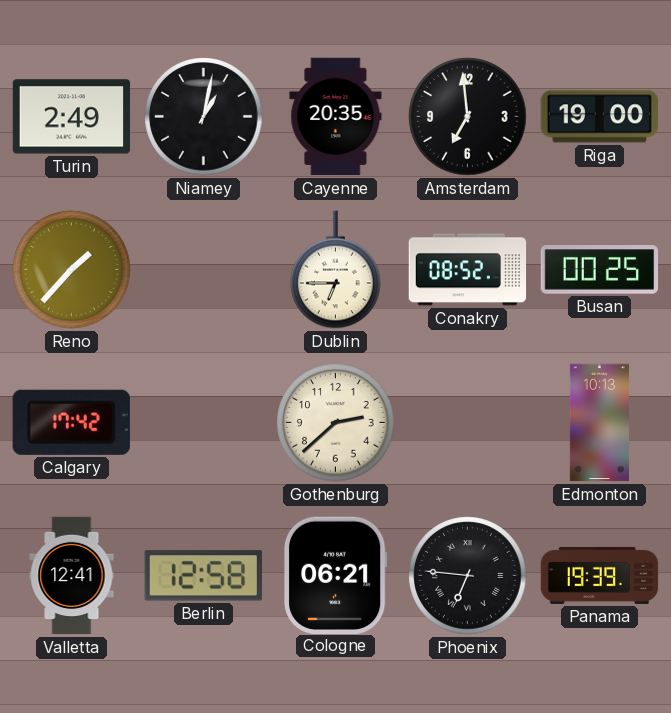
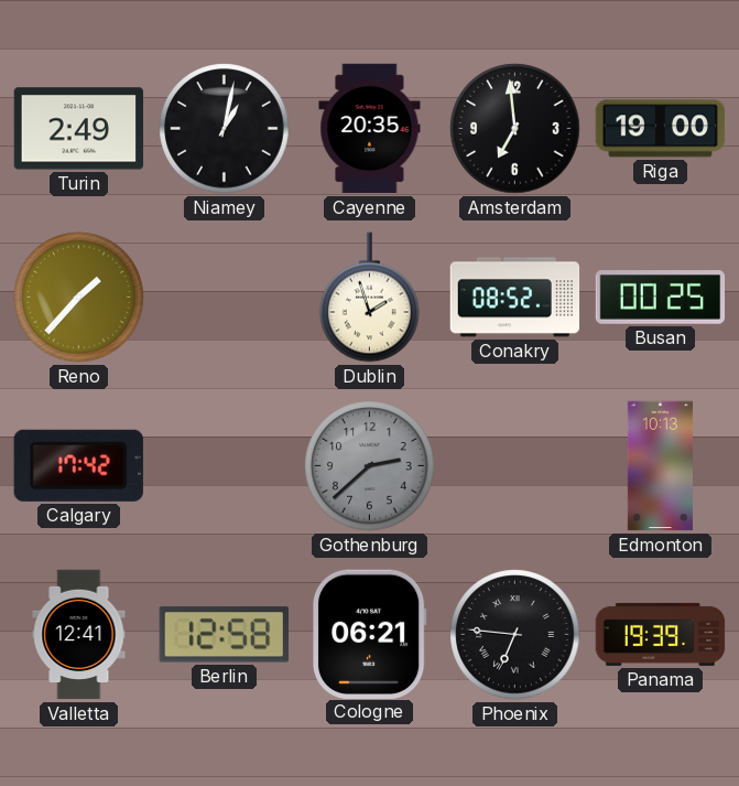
Dublin: 6:45 -> 1:57 (370, 298)
Gothenburg dial: cream -> grey (370, 466)
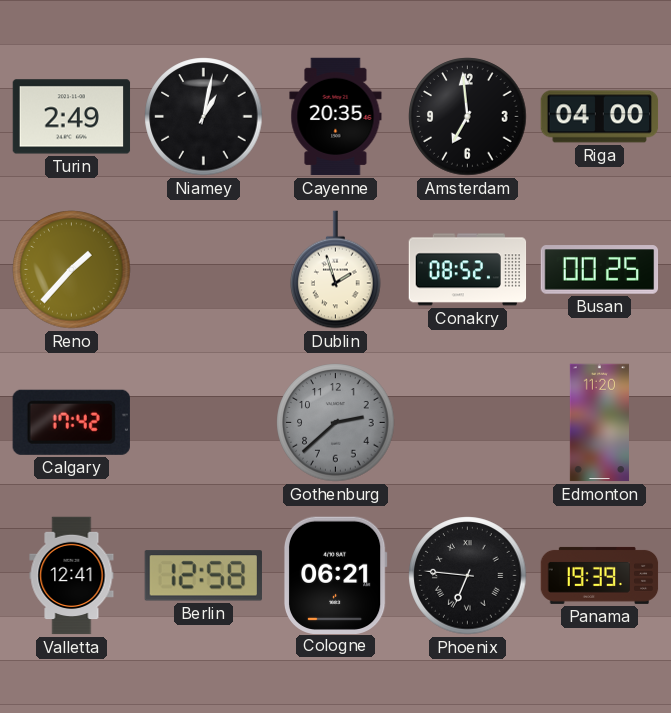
Riga: 19:00 -> 04:00 (600, 117)
Edmonton: 10:13 -> 11:20 (599, 423)
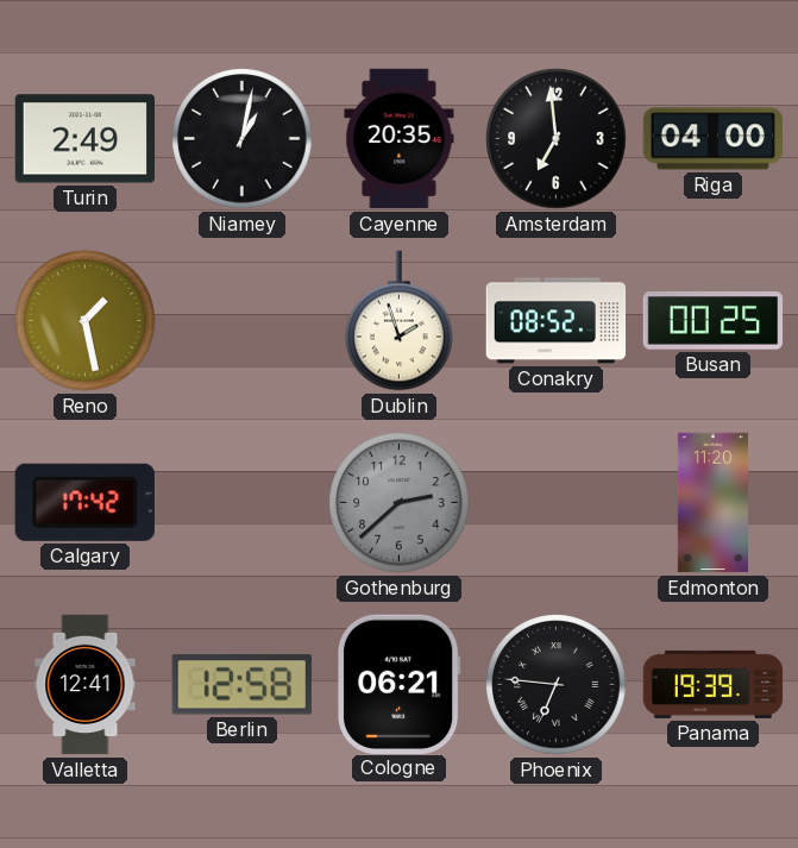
Reno: 1:37 -> 1:28 (86, 321)
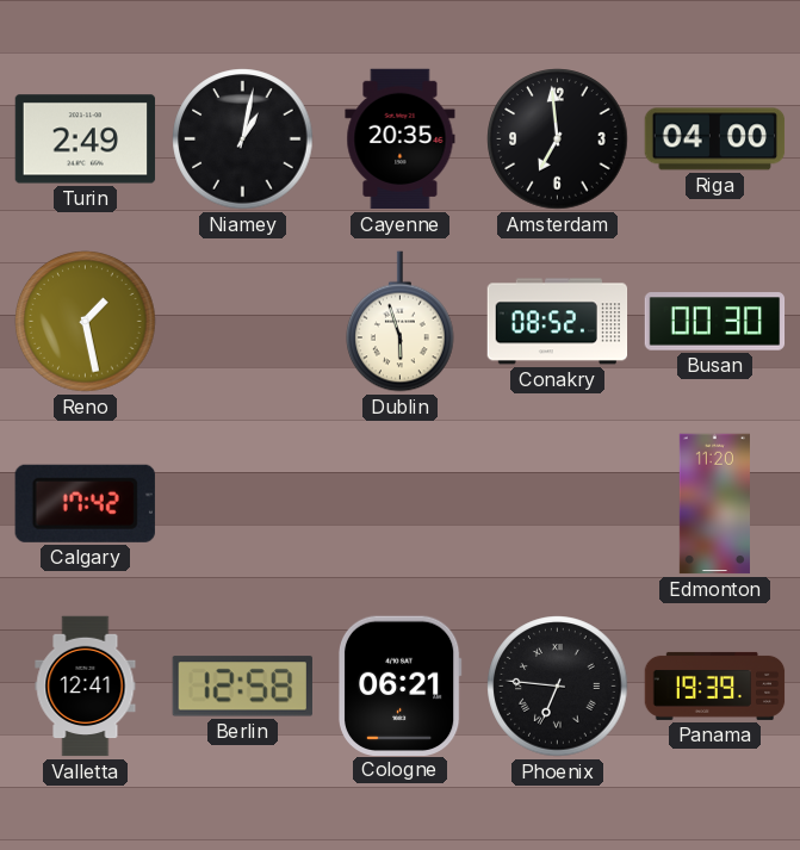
Dublin: 1:57 -> 5:57 (401, 322)
Busan: 00:25 -> 00:30 (715, 322)
Gothenburg: 2:38 -> none (400, 503)
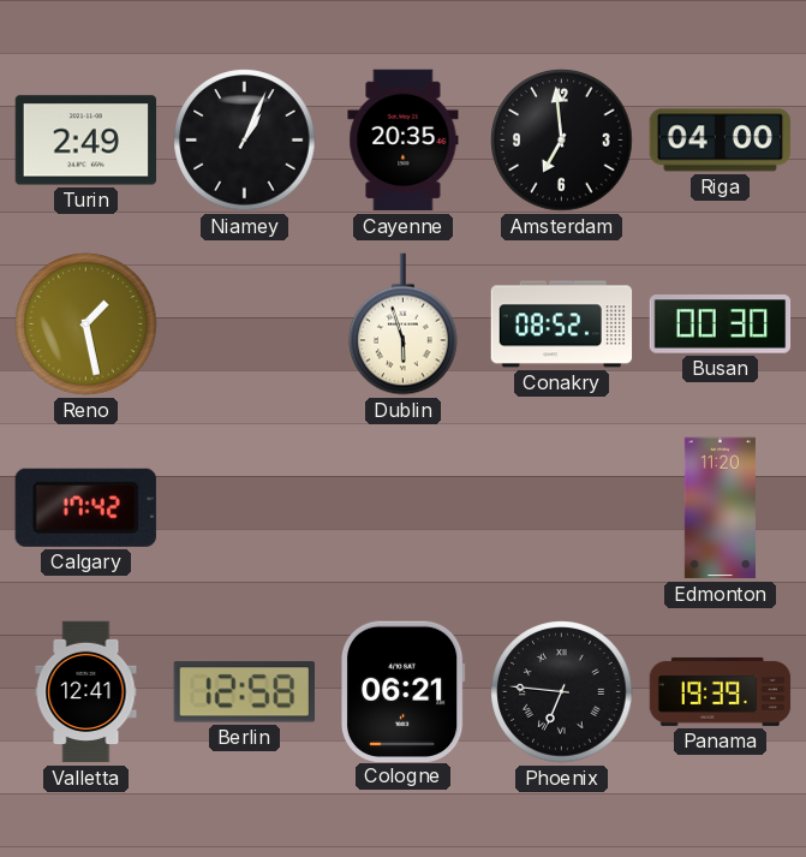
Niamey: 1:02 -> 1:04 (245, 141)
